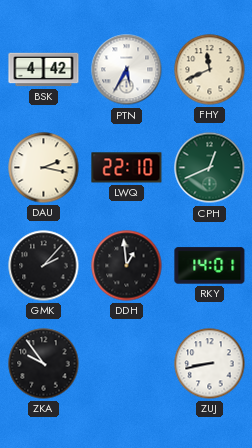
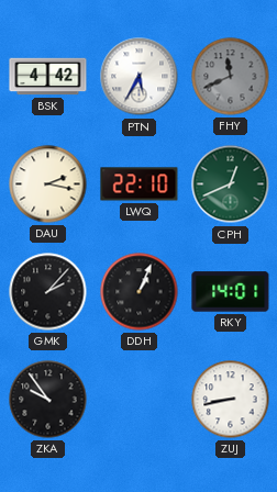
FHY dial: cream -> grey (231, 77)
DDH: 12:59 -> 1:04 (140, 292)
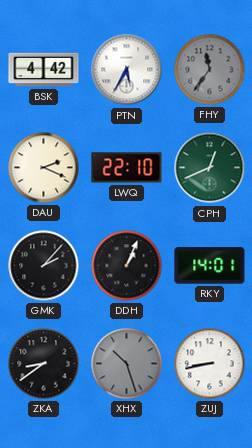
FHY: 11:41 -> 11:36 (210, 70)
DAU: 2:17 -> 2:19 (44, 168)
ZKA: 9:54 -> 8:39 (44, 364)
XHX: none -> 10:27 (127, 364)
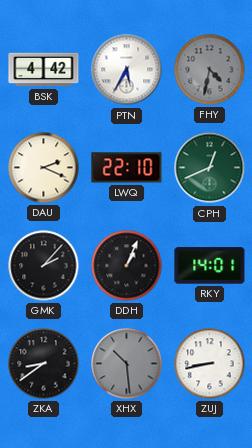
FHY: 11:36 -> 4:32 (210, 70)
XHX: 10:27 -> 10:29 (127, 364)
